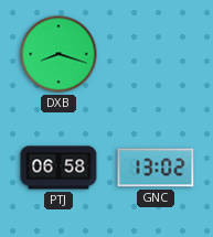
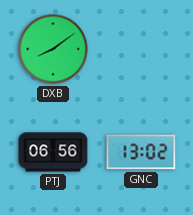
DXB: 8:18 -> 8:09 (53, 49)
PTJ: 06:58 -> 06:56 (53, 152)
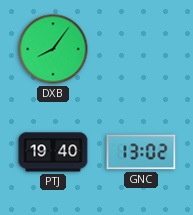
DXB: 8:09 -> 8:06 (53, 49)
PTJ: 06:56 -> 19:40 (53, 152)
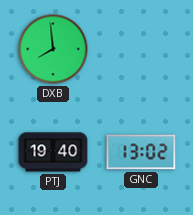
DXB: 8:06 -> 7:59 (53, 49)
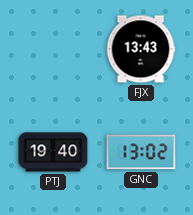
DXB: 7:59 -> none (53, 49)
FJX: none -> 13:43 (141, 49)
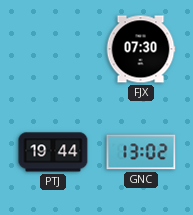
FJX: 13:43 -> 07:30 (141, 49)
PTJ: 19:40 -> 19:44 (53, 152)
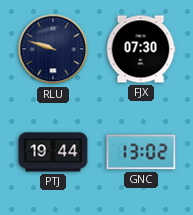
RLU: none -> 9:48 (53, 49)
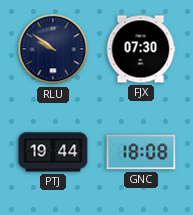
RLU: 9:48 -> 9:51 (53, 49)
GNC: 13:02 -> 18:08 (141, 152)
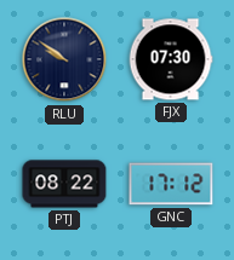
PTJ: 19:44 -> 08:22 (64, 184)
GNC: 18:08 -> 17:12 (171, 184)
